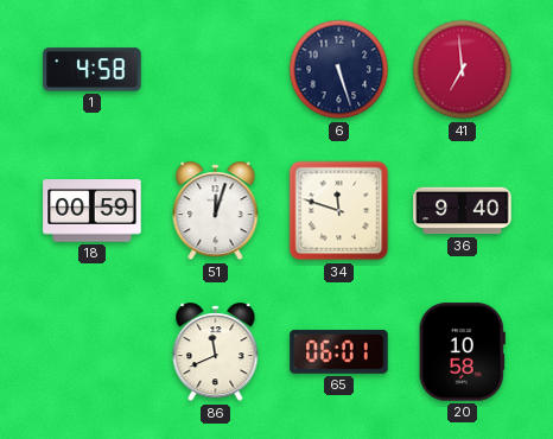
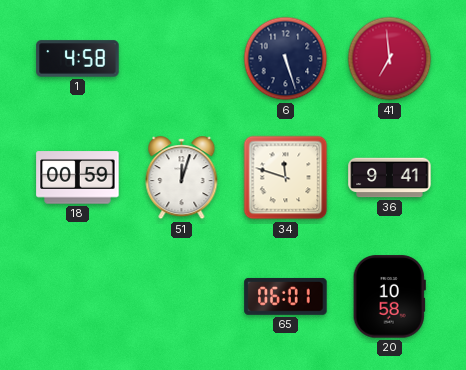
36: 9:40 -> 9:41 (390, 178)
86: 11:41 -> none (216, 352)
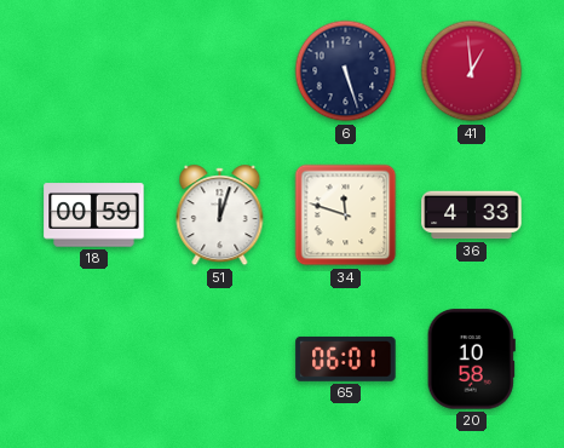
1: 4:58 -> none (78, 59)
41: 6:59 -> 12:59 (472, 71)
36: 9:41 -> 4:33 (472, 216)
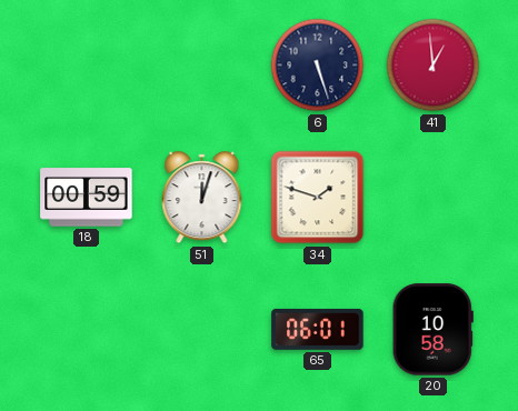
34: 11:48 -> 1:48 (318, 198)
36: 4:33 -> none (472, 216)
